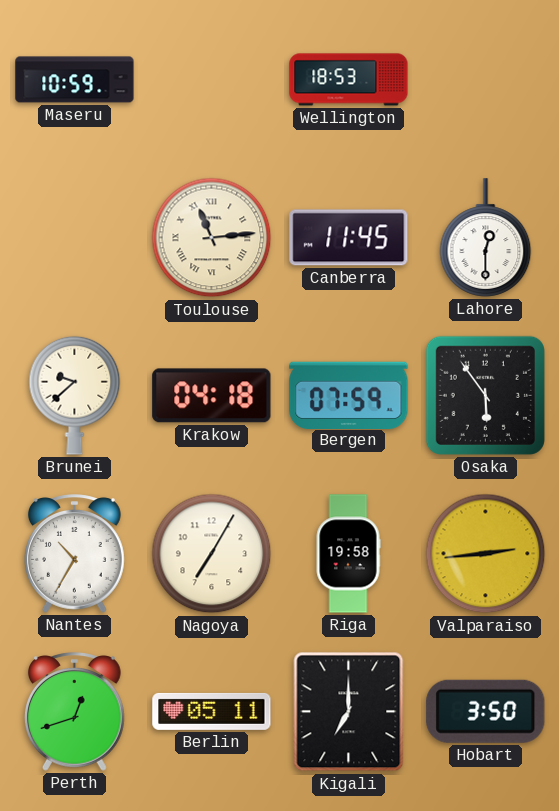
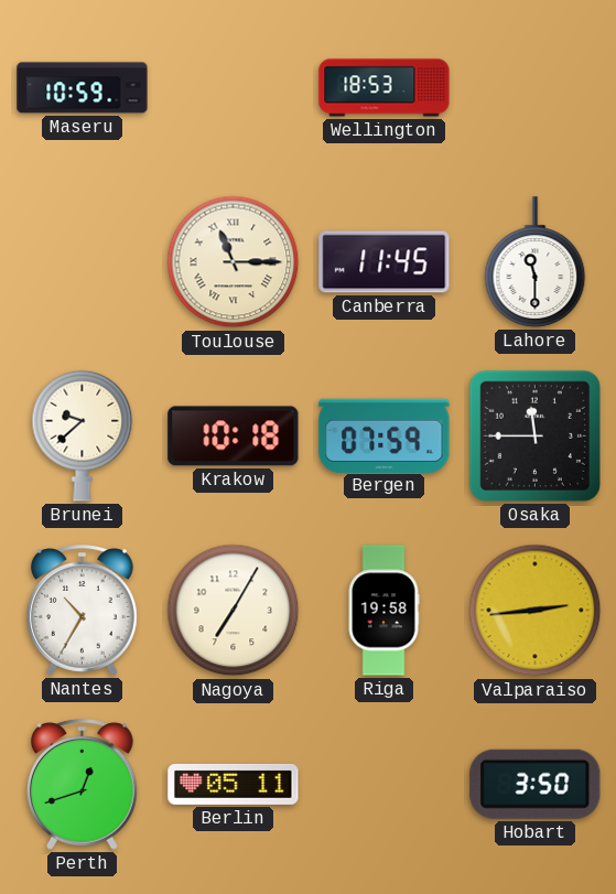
Toulouse: 11:14 -> 11:15 (234, 262)
Lahore: 12:30 -> 11:30 (536, 262)
Krakow: 04:18 -> 10:18 (234, 437)
Osaka: 5:54 -> 11:45 (534, 435)
Kigali: 7:00 -> none (349, 712)
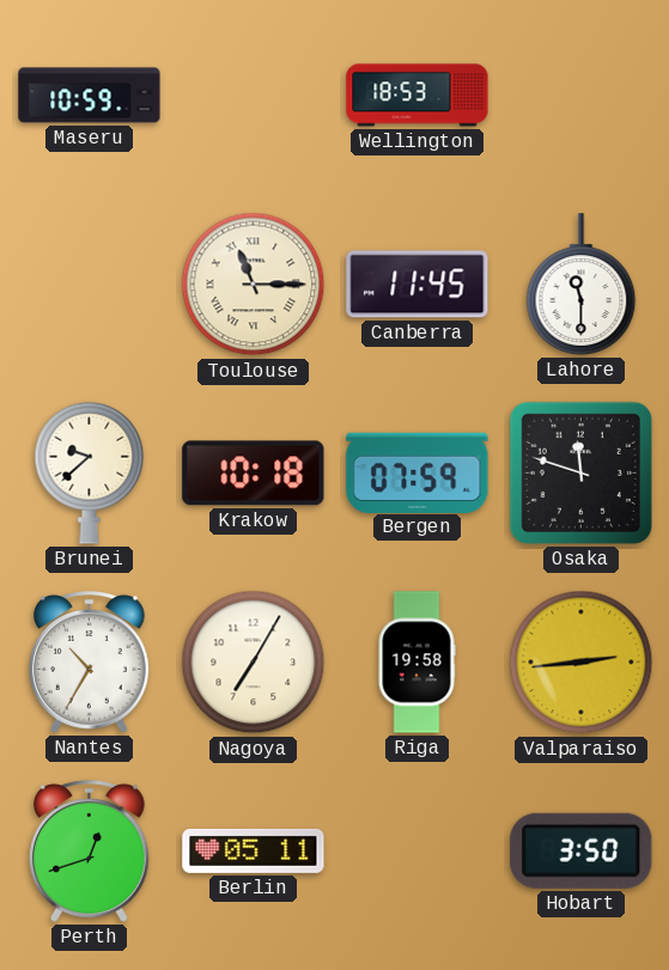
Osaka: 11:45 -> 11:48 (580, 472)
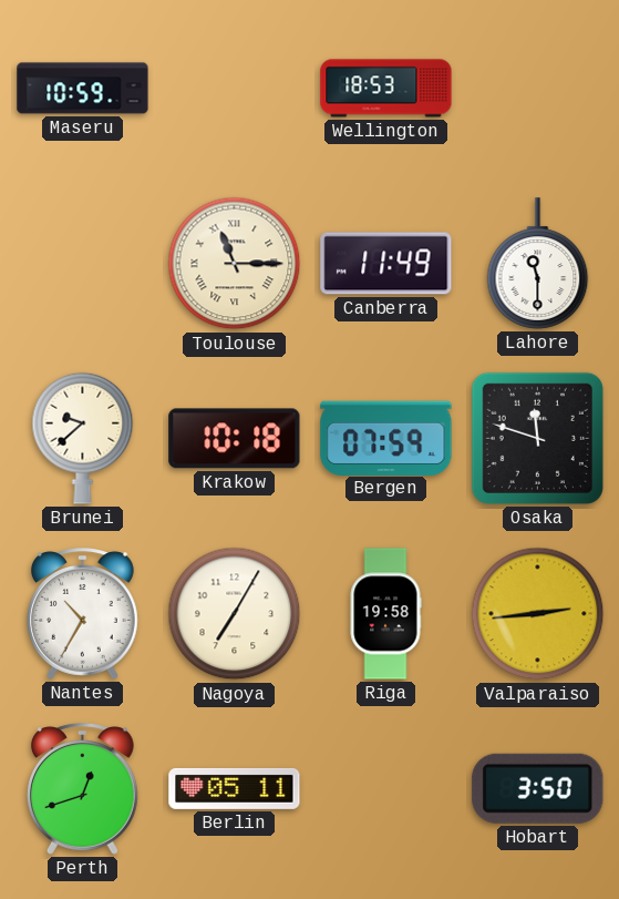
Canberra: 11:45 -> 11:49 (386, 264)
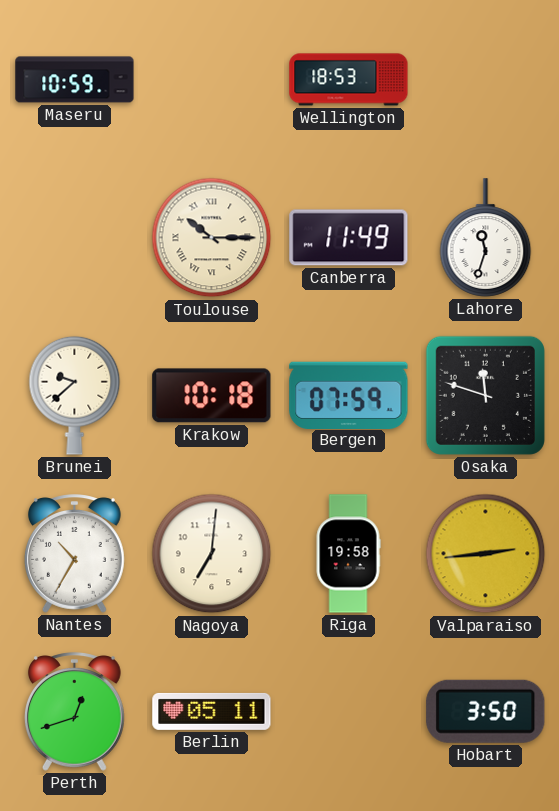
Toulouse: 11:15 -> 10:15 (212, 238)
Lahore: 11:30 -> 11:33 (486, 238)
Nagoya: 7:05 -> 7:01 (212, 554)
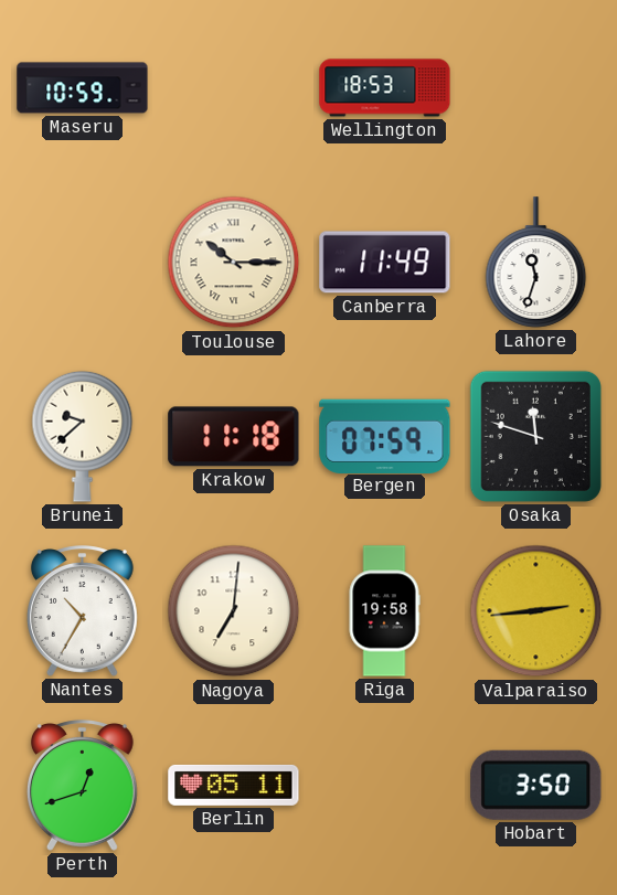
Krakow: 10:18 -> 11:18 (234, 437)
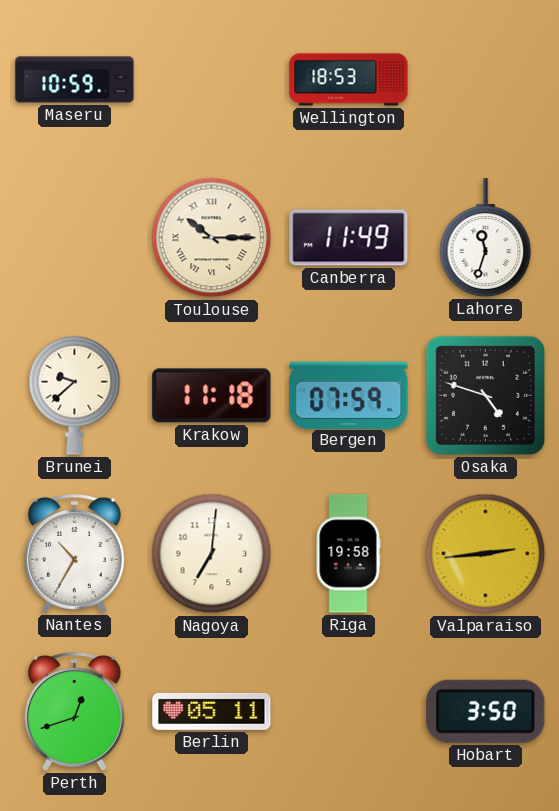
Osaka: 11:48 -> 4:48 (485, 395)
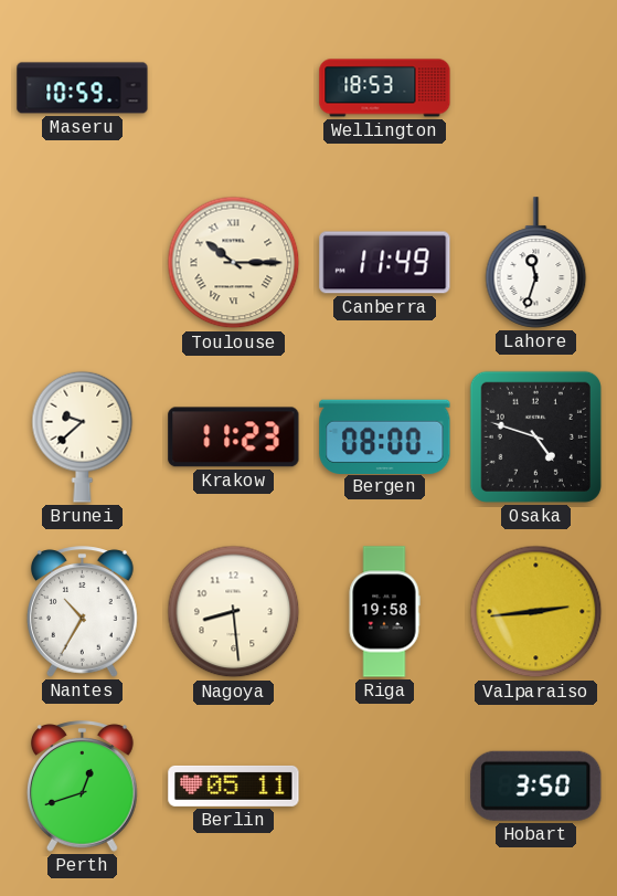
Krakow: 11:18 -> 11:23 (234, 438)
Bergen: 07:59 -> 08:00 (385, 436)
Nagoya: 7:01 -> 8:29 (234, 612)
